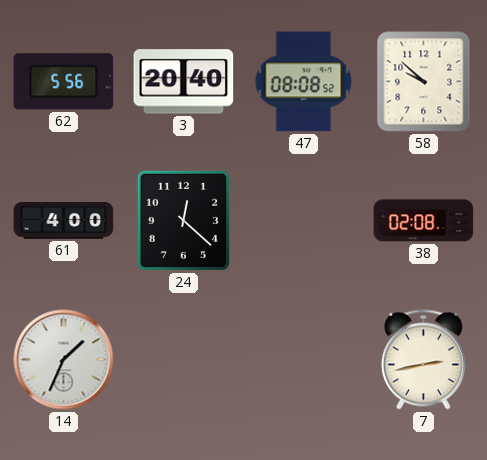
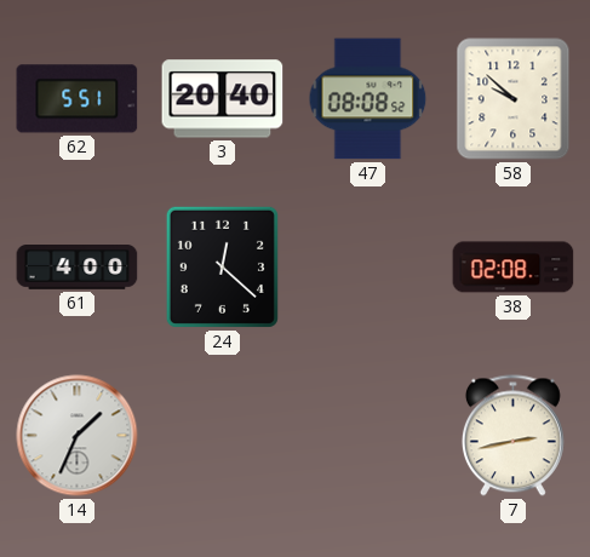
62: 5:56 -> 5:51 (78, 99)
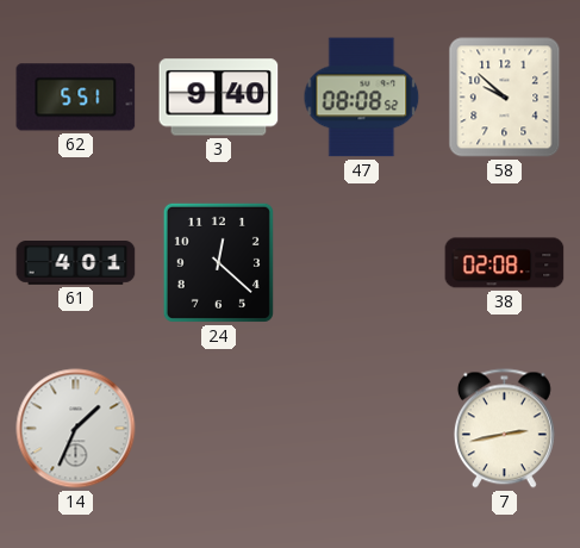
3: 20:40 -> 9:40 (219, 98)
61: 4:00 -> 4:01 (76, 263)
